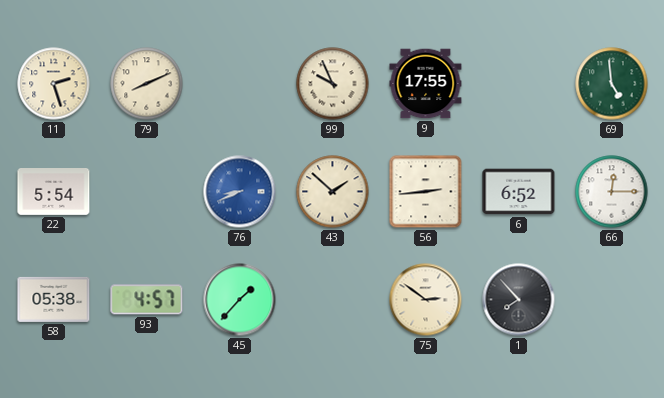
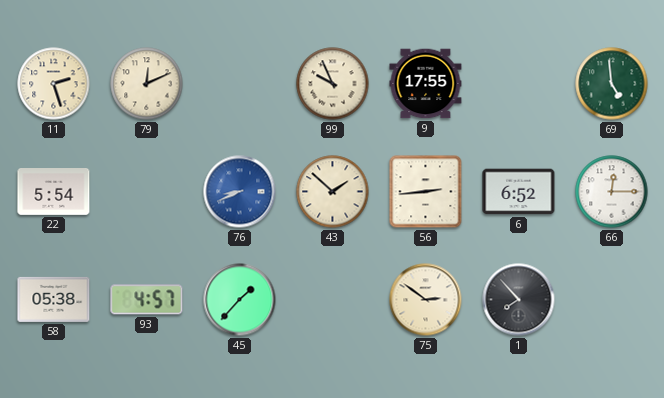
79: 8:11 -> 12:11 (147, 84)
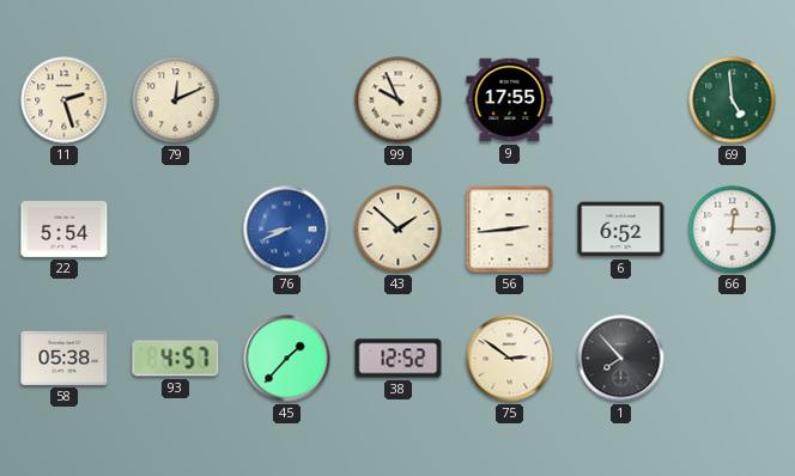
38: none -> 12:52 (399, 359)
